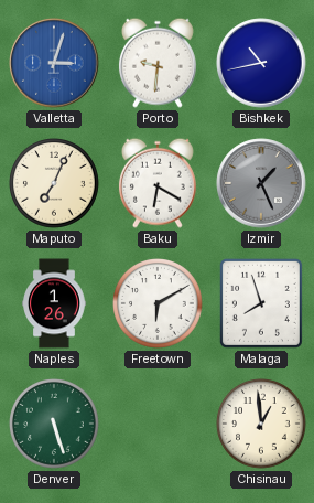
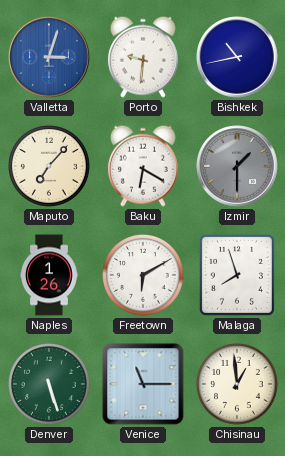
Maputo: 7:04 -> 7:07 (50, 167)
Izmir: 1:26 -> 1:30 (237, 166)
Venice: none -> 11:15 (143, 384)
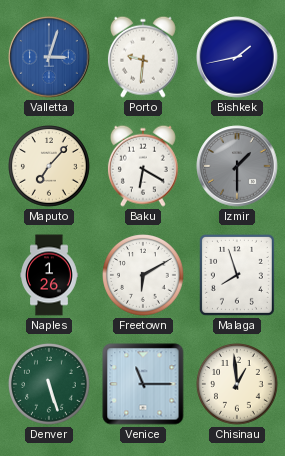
Bishkek: 10:43 -> 1:43 (237, 57)
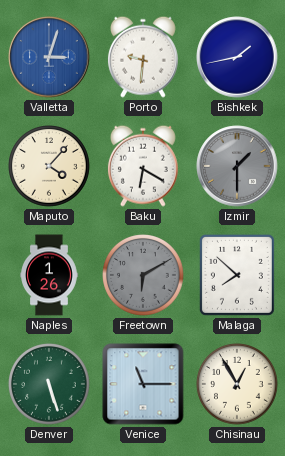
Maputo: 7:07 -> 4:07 (50, 167)
Freetown dial: white -> grey (144, 276)
Malaga: 7:57 -> 7:52 (237, 275)
Chisinau: 12:59 -> 12:55 (238, 385)
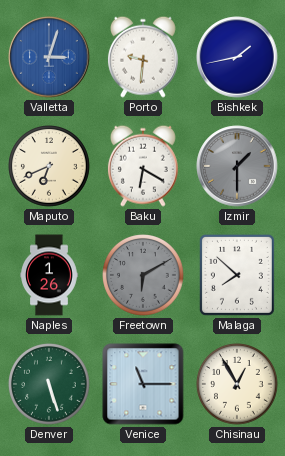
Maputo: 4:07 -> 6:41 (50, 167)
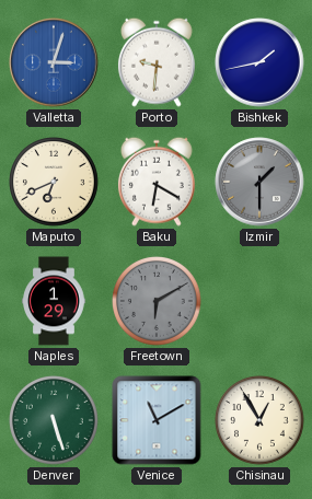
Naples: 1:26 -> 1:29 (54, 301)
Malaga: 7:52 -> none (237, 275)
Venice: 11:15 -> 11:10 (157, 420)
